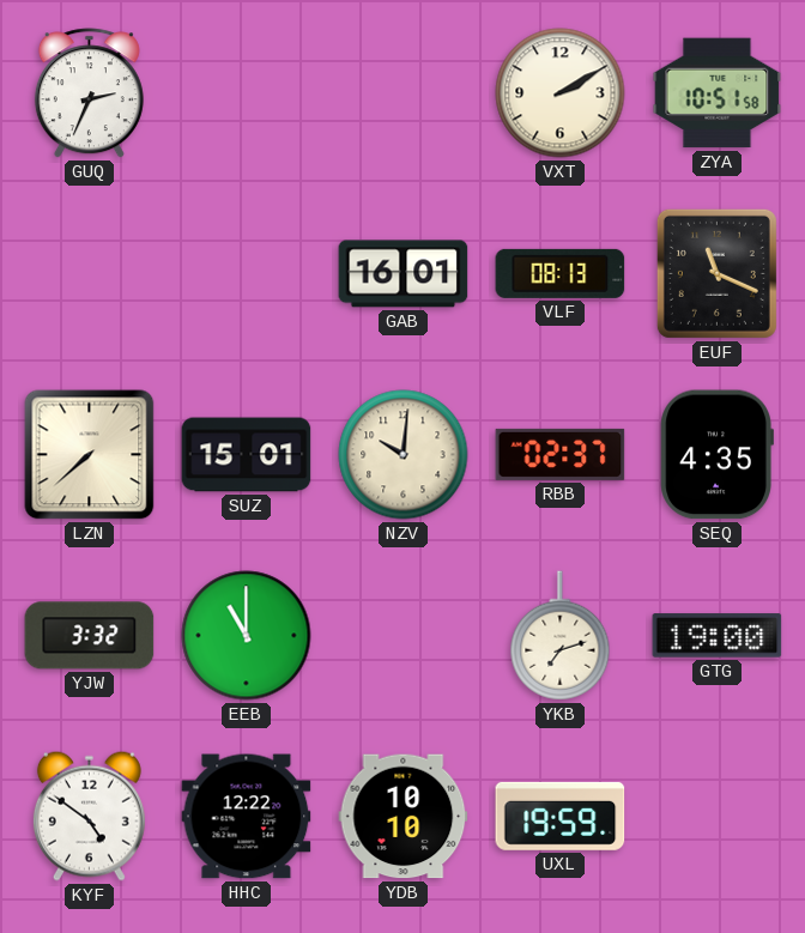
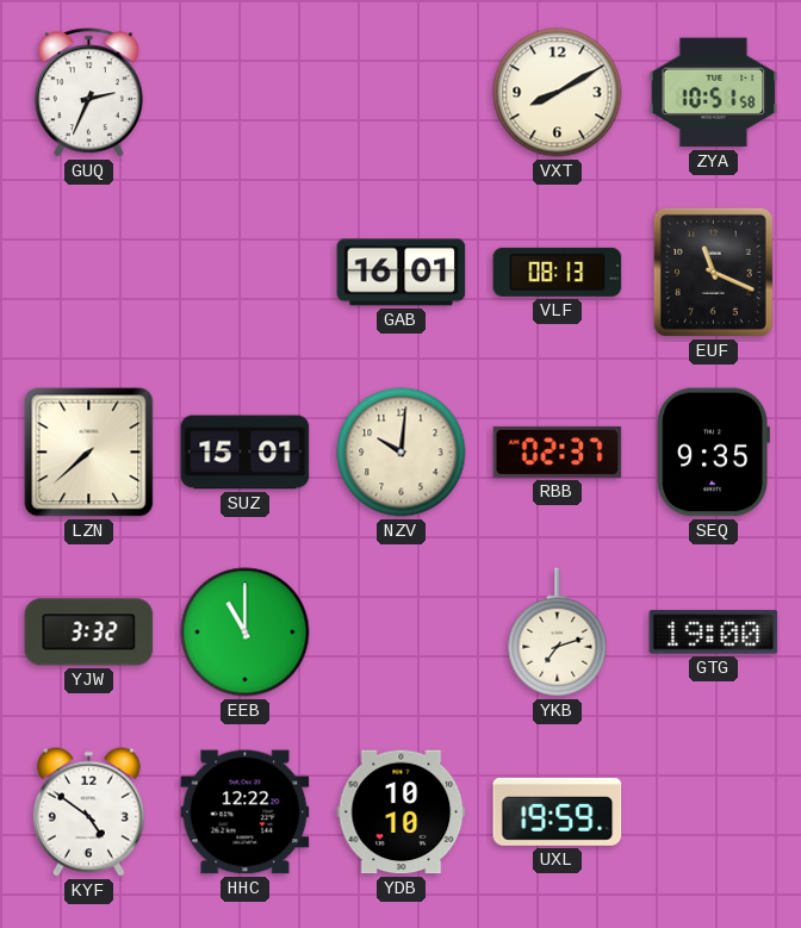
VXT: 2:10 -> 8:10 (558, 93)
SEQ: 4:35 -> 9:35 (713, 453)
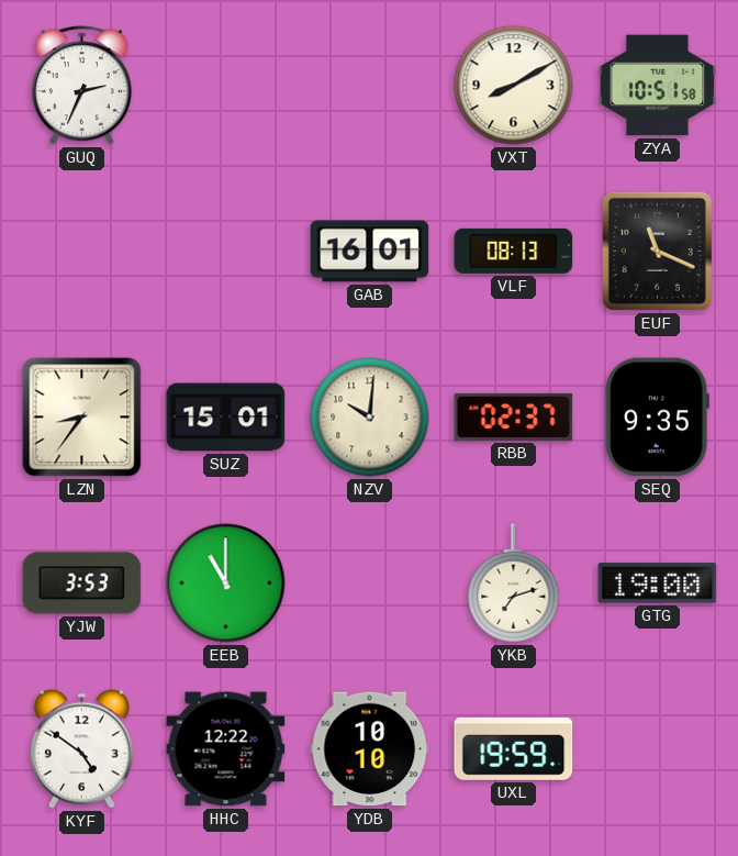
LZN: 7:38 -> 8:36 (82, 418)
YJW: 3:32 -> 3:53 (82, 583)
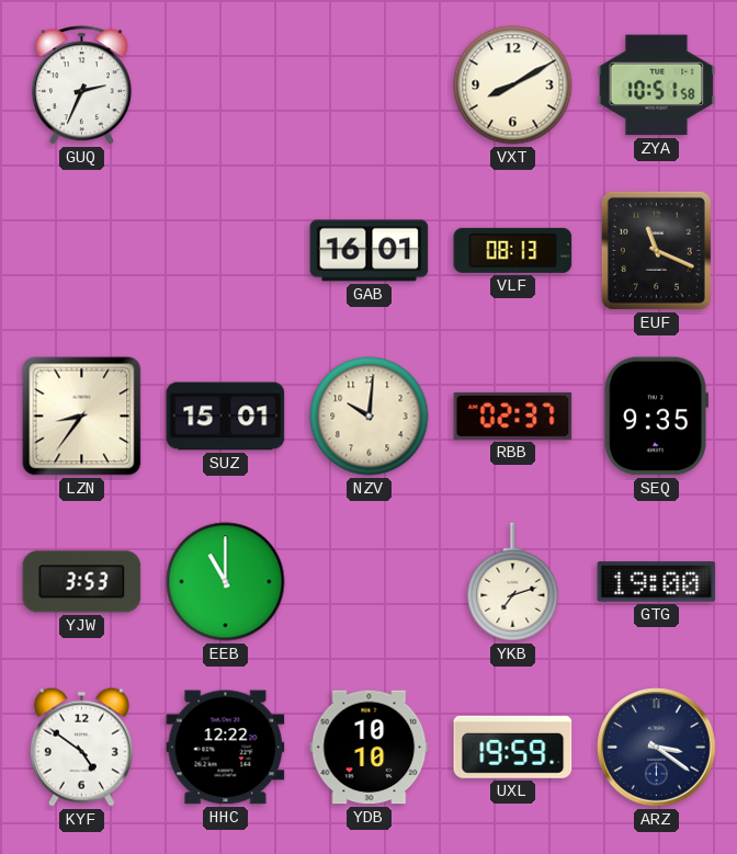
ARZ: none -> 3:21 (657, 748)
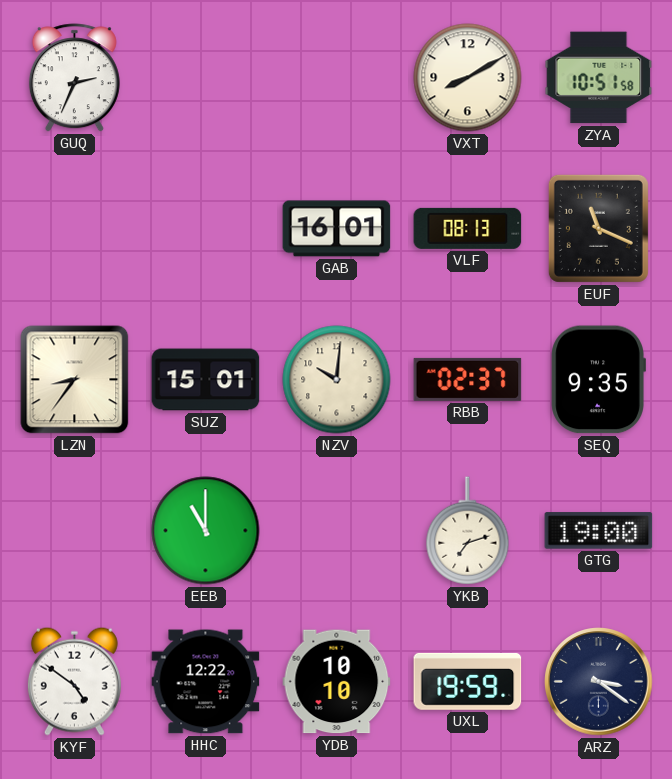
YJW: 3:53 -> none (82, 582)
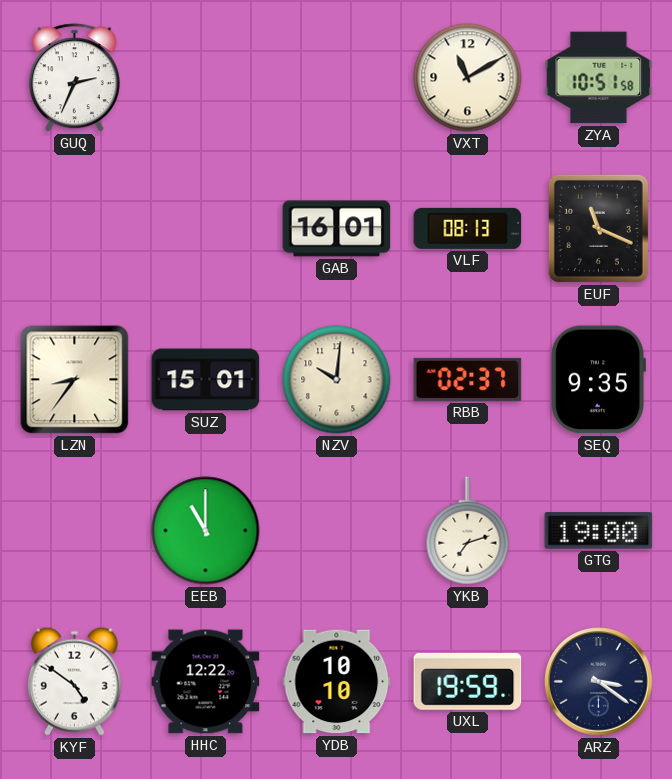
VXT: 8:10 -> 11:10 (468, 78)
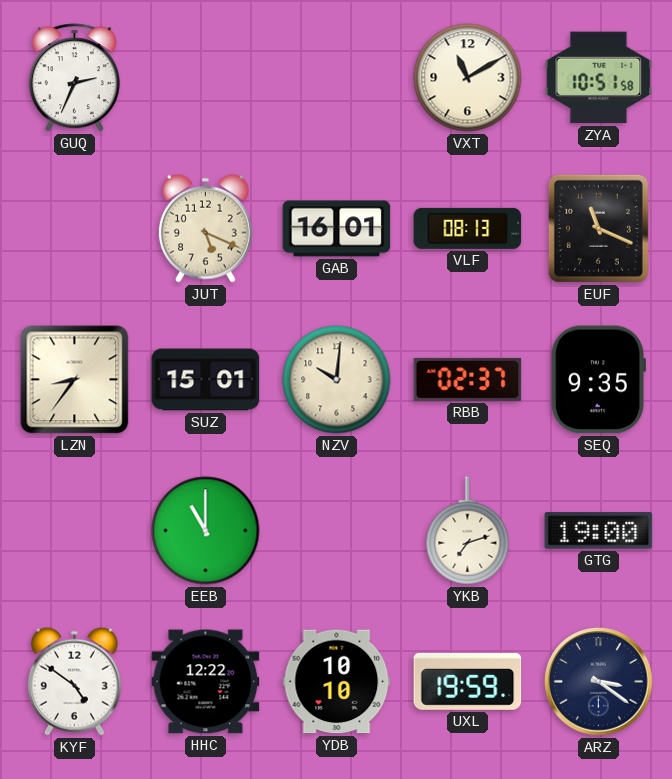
JUT: none -> 5:19 (205, 228)
